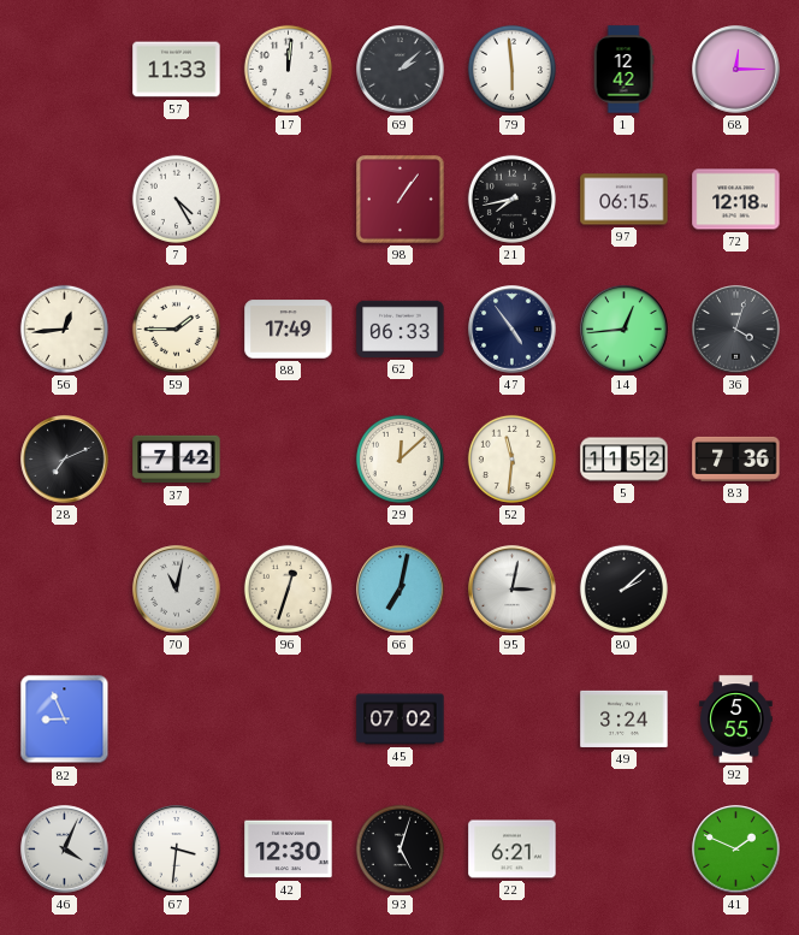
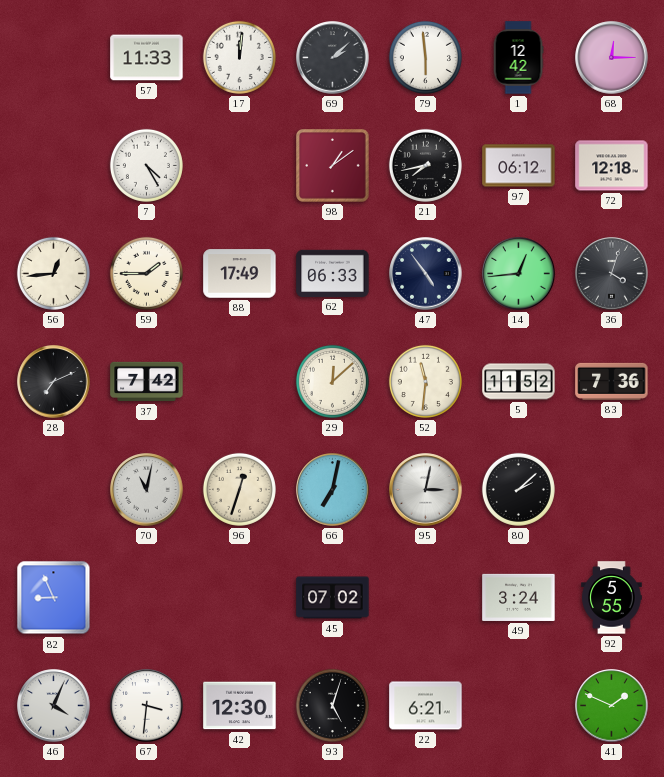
98: 1:06 -> 1:09 (333, 166)
97: 06:15 -> 06:12 (519, 166)
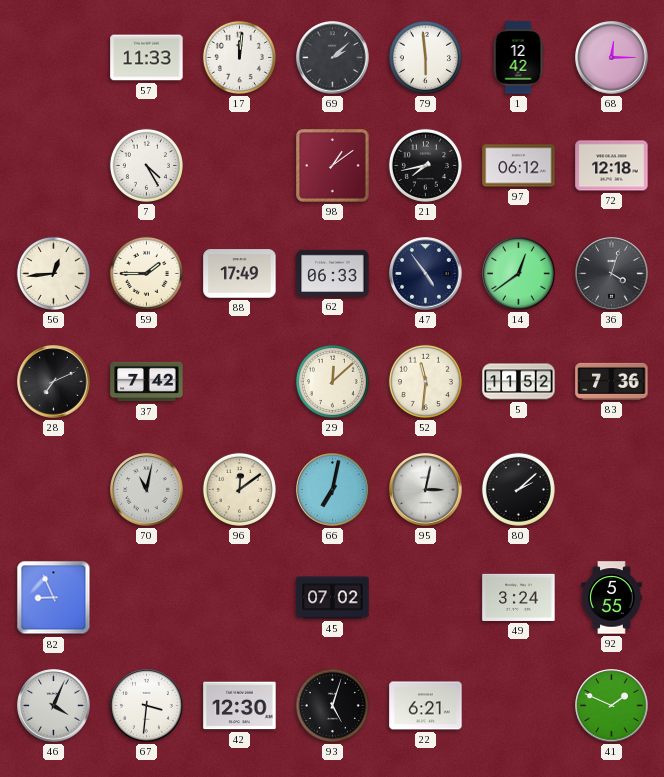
14: 12:44 -> 12:39 (519, 274)
96: 12:33 -> 12:09 (239, 489)
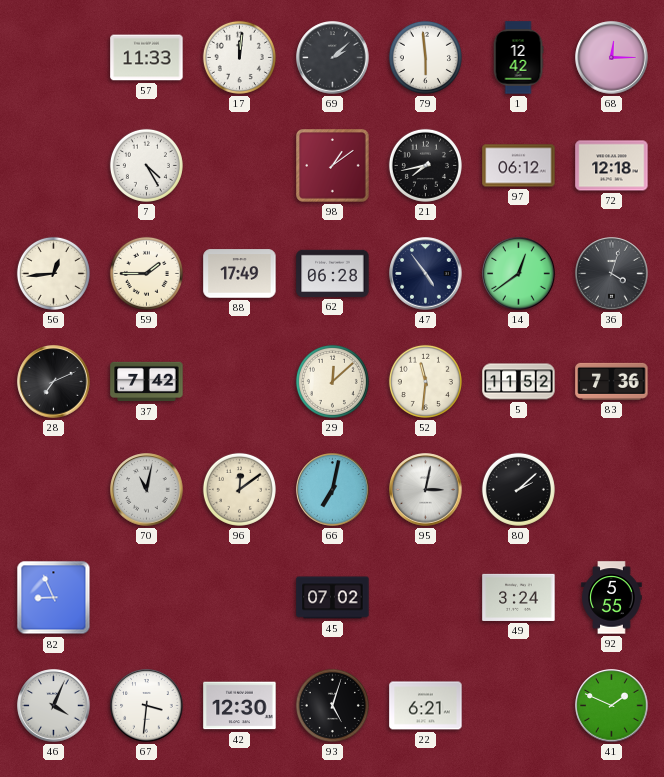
62: 06:33 -> 06:28 (333, 273)
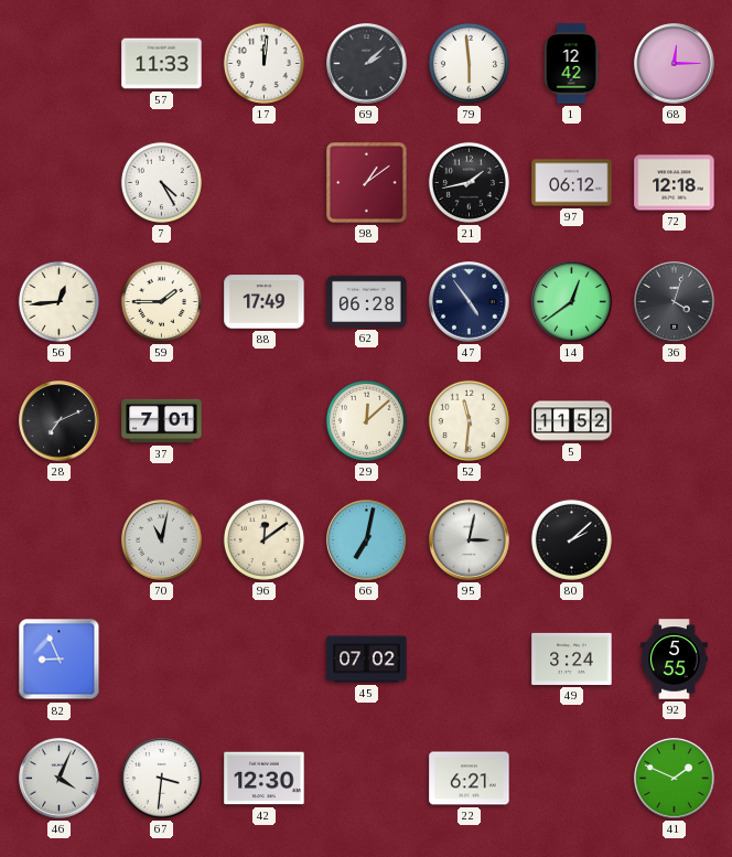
21: 7:43 -> 1:43 (469, 182)
37: 7:42 -> 7:01 (162, 421)
83: 7:36 -> none (612, 381)
93: 5:03 -> none (332, 705)
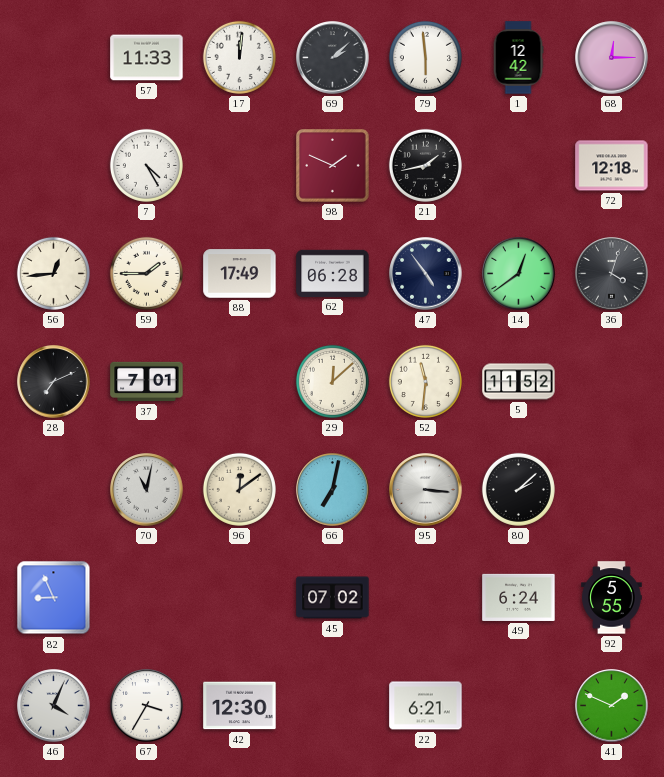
98: 1:09 -> 1:49 (333, 166)
97: 06:12 -> none (572, 183)
95: 3:02 -> 3:16 (426, 490)
49: 3:24 -> 6:24 (519, 597)
67: 3:31 -> 3:35 (147, 706)
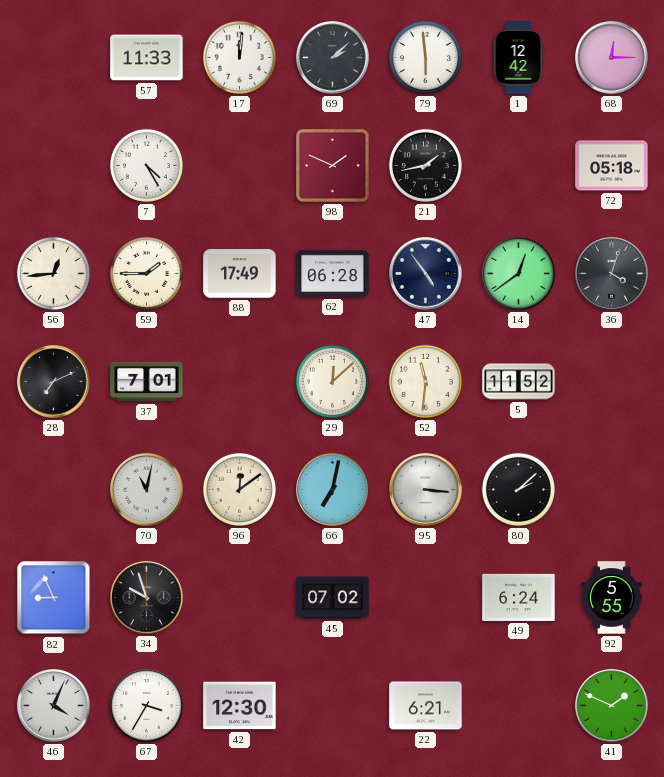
72: 12:18 -> 05:18 (612, 166)
34: none -> 9:57 (147, 598)
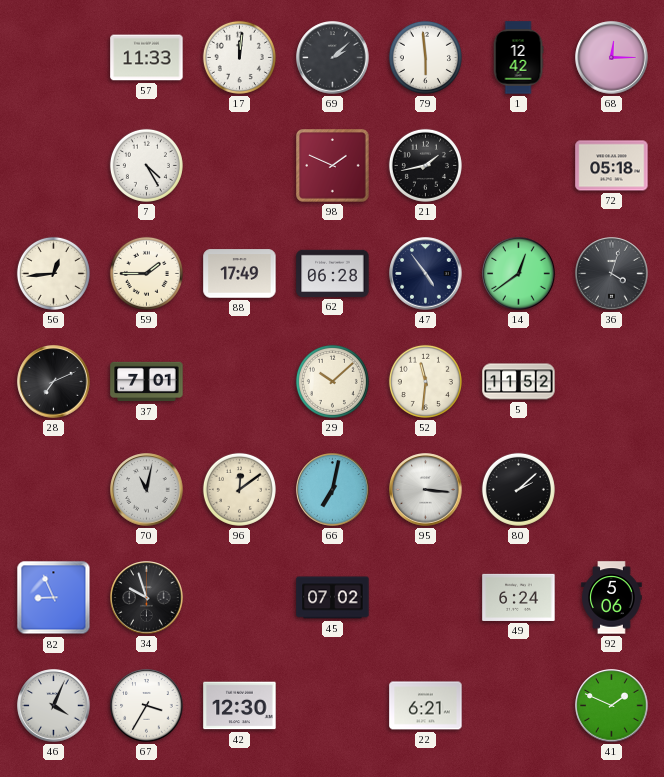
29: 12:08 -> 10:08 (332, 381)
92: 5:55 -> 5:06 (612, 598)
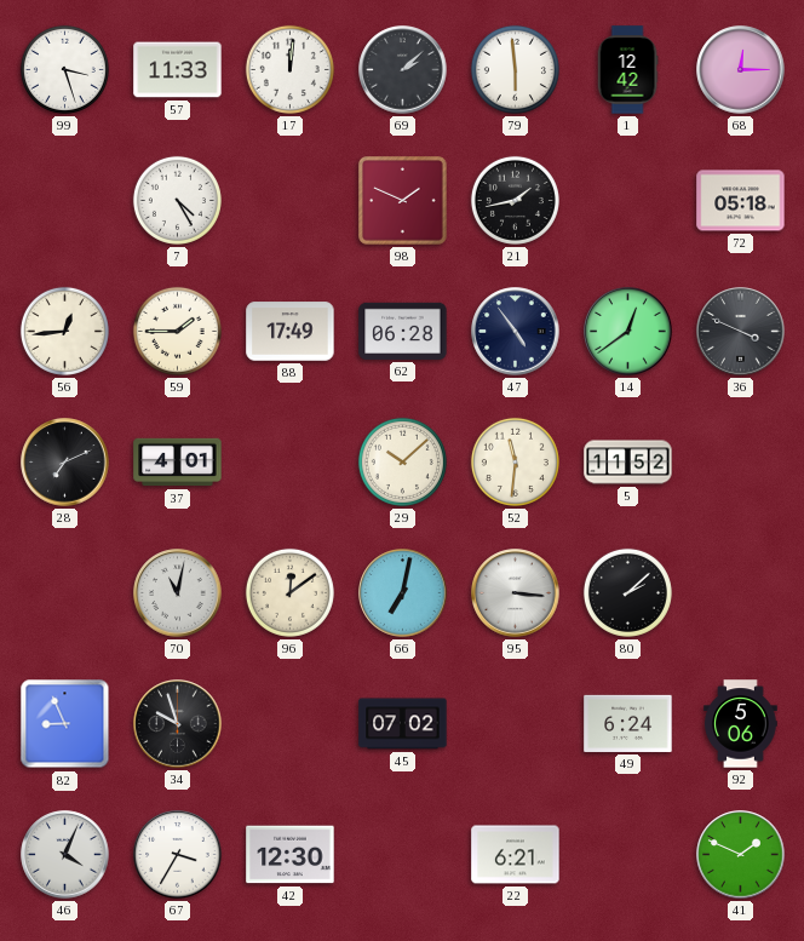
99: none -> 3:27 (64, 69)
36: 4:03 -> 3:49 (741, 332)
37: 7:01 -> 4:01 (178, 463)
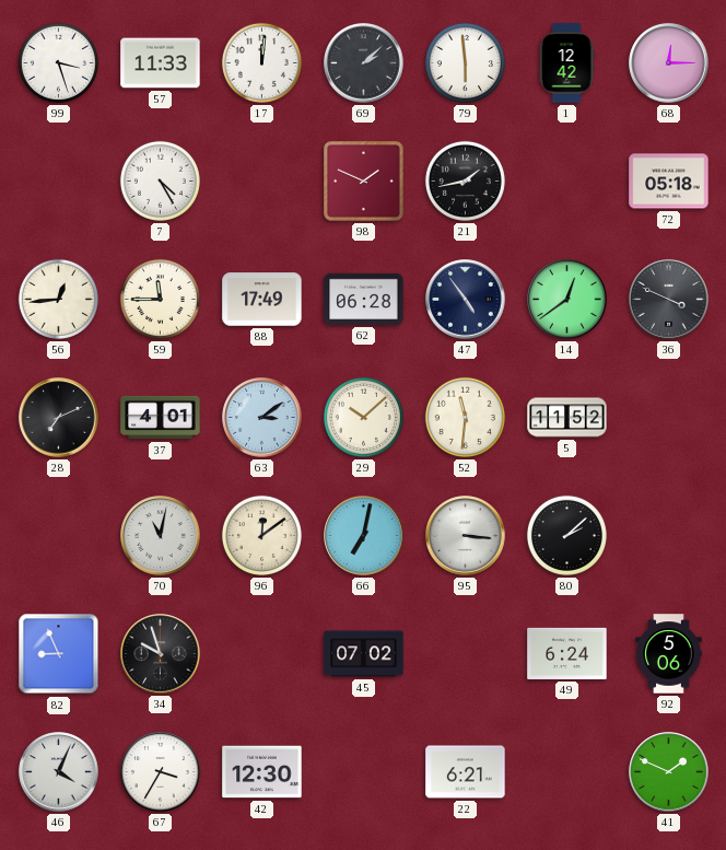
59: 1:45 -> 11:45 (160, 299)
63: none -> 3:09 (262, 418)
